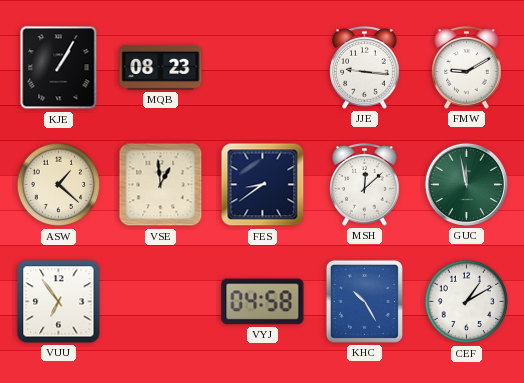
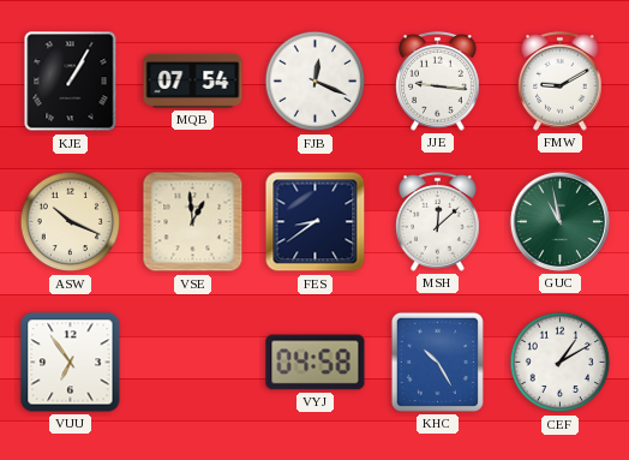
MQB: 08:23 -> 07:54 (193, 80)
FJB: none -> 12:19 (316, 82)
ASW: 1:22 -> 10:19 (71, 222)
GUC: 11:58 -> 10:58 (559, 221)
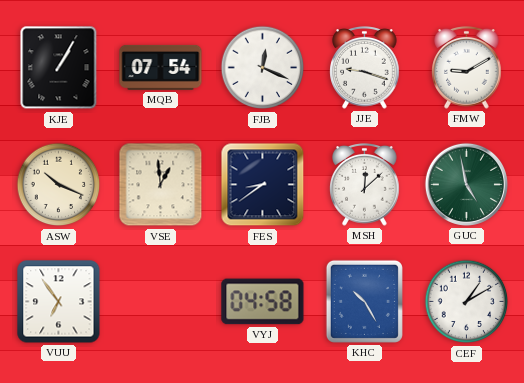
JJE: 9:16 -> 9:18 (365, 68)
GUC: 10:58 -> 4:58 (466, 184)
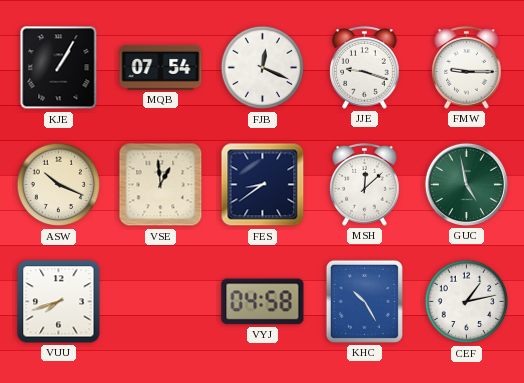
FMW: 9:10 -> 9:15 (467, 68)
VUU: 6:54 -> 7:42 (59, 302)
CEF: 1:10 -> 1:13 (467, 302)
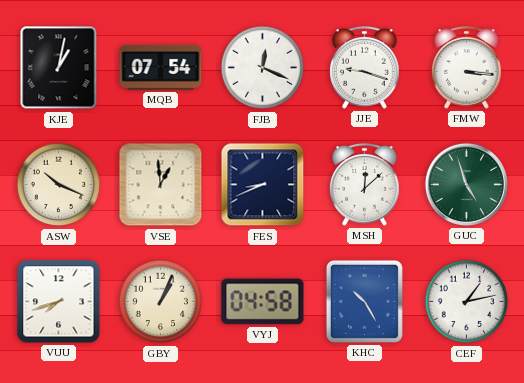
KJE: 1:05 -> 1:02 (59, 68)
FMW: 9:15 -> 3:16 (467, 68)
FES: 8:39 -> 8:41 (263, 185)
GUC: 4:58 -> 4:57 (466, 184)
GBY: none -> 1:04 (161, 302)
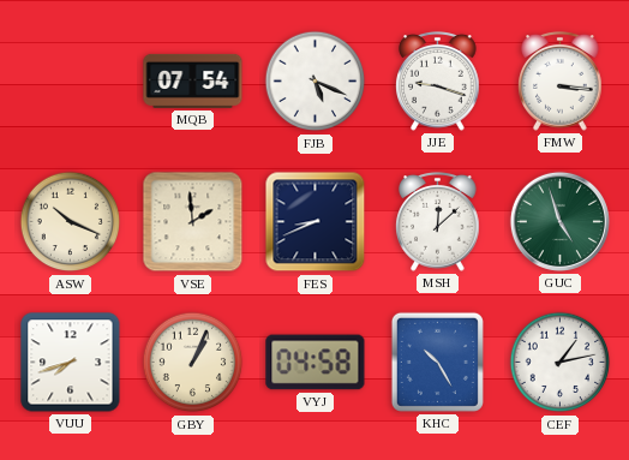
KJE: 1:02 -> none (59, 68)
FJB: 12:19 -> 5:19 (316, 82)
VSE: 12:59 -> 1:59 (193, 222)
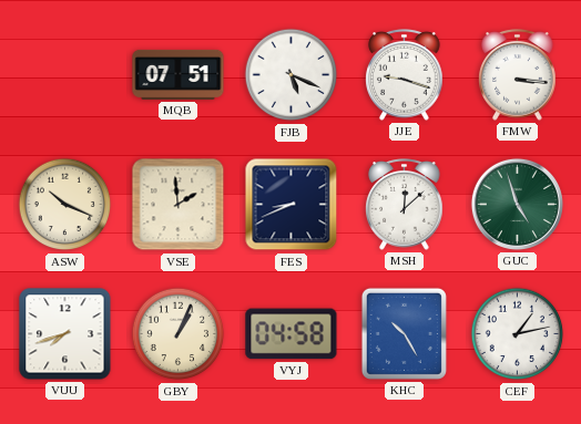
MQB: 07:54 -> 07:51 (179, 74)
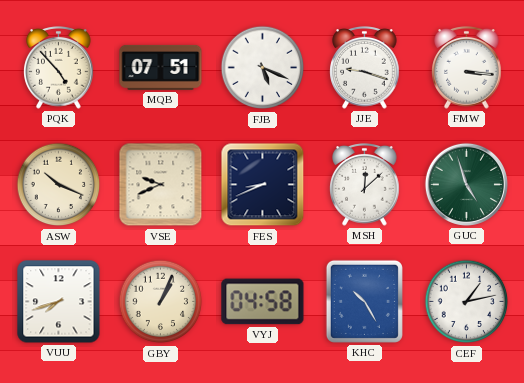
PQK: none -> 4:53 (59, 68)
VSE: 1:59 -> 9:41 (161, 185)
